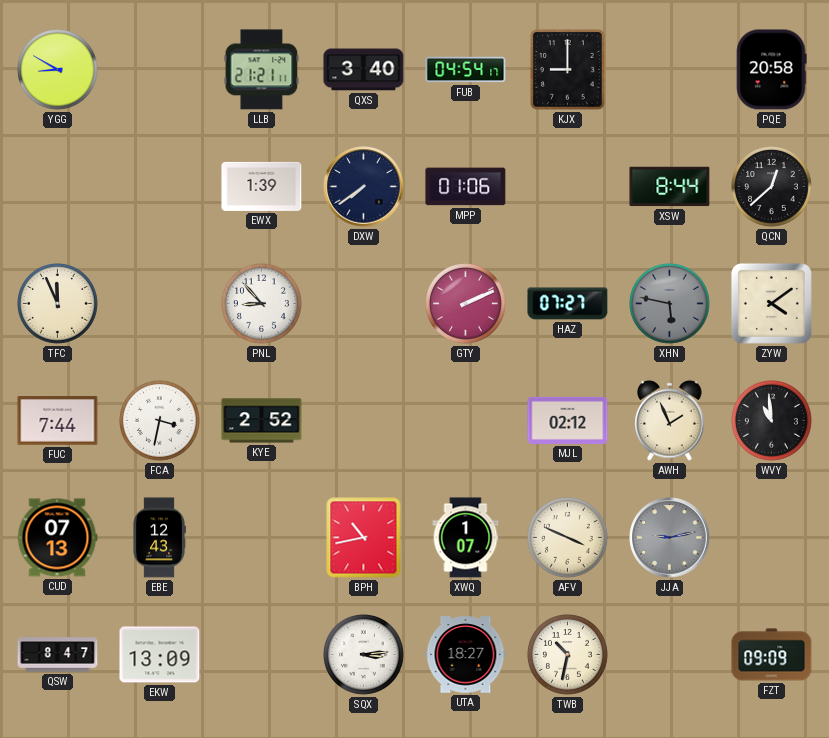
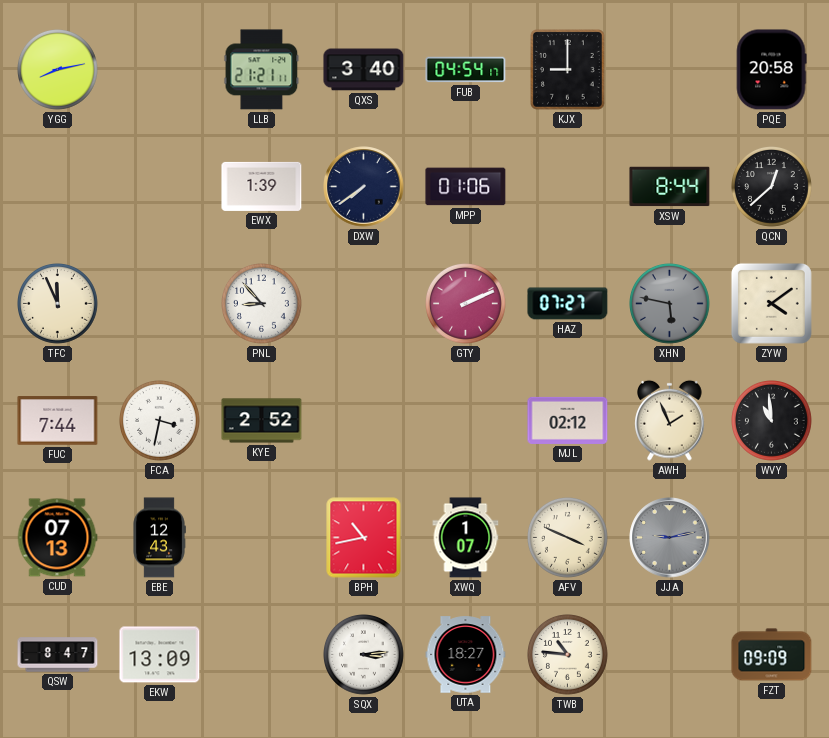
YGG: 8:50 -> 8:13 (58, 70)
TWB: 10:32 -> 10:46 (568, 655)
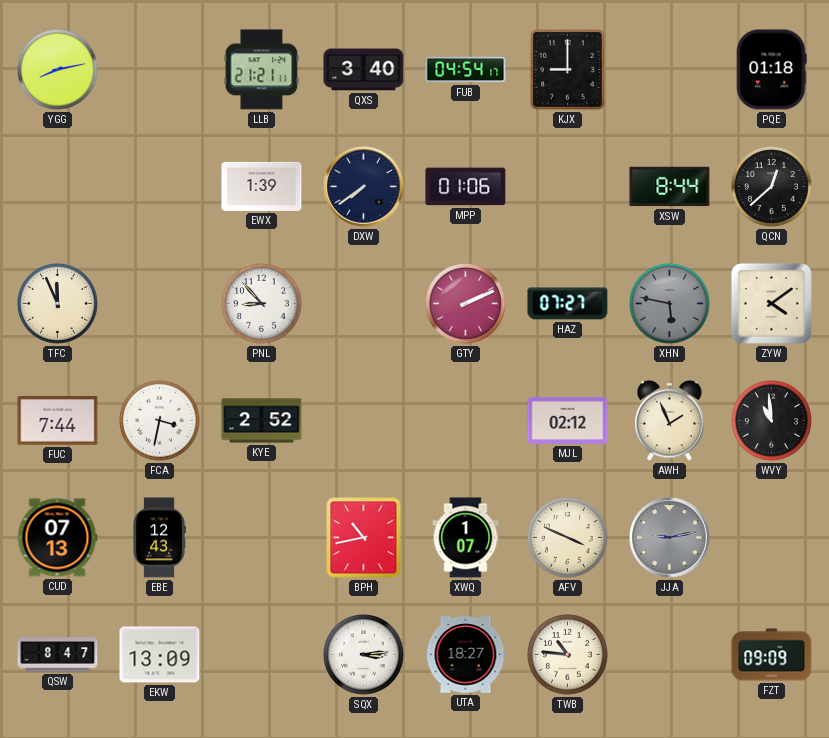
PQE: 20:58 -> 01:18 (771, 70)
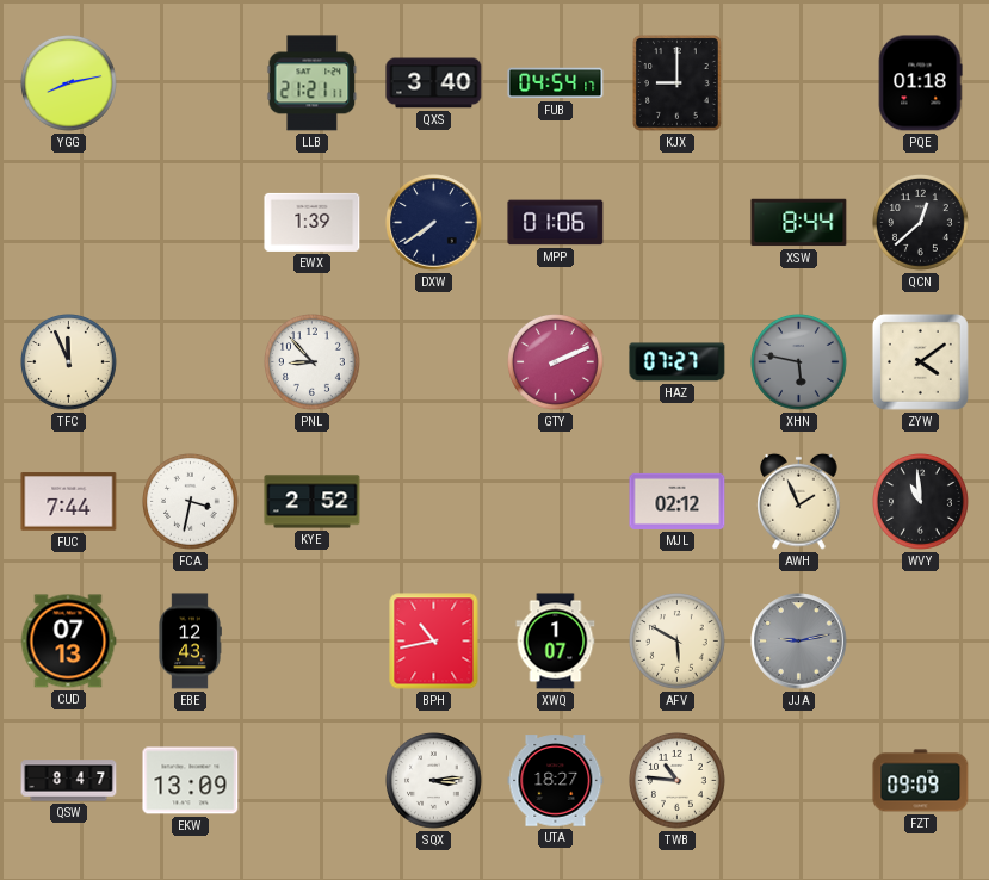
AFV: 3:49 -> 5:50 (678, 642)
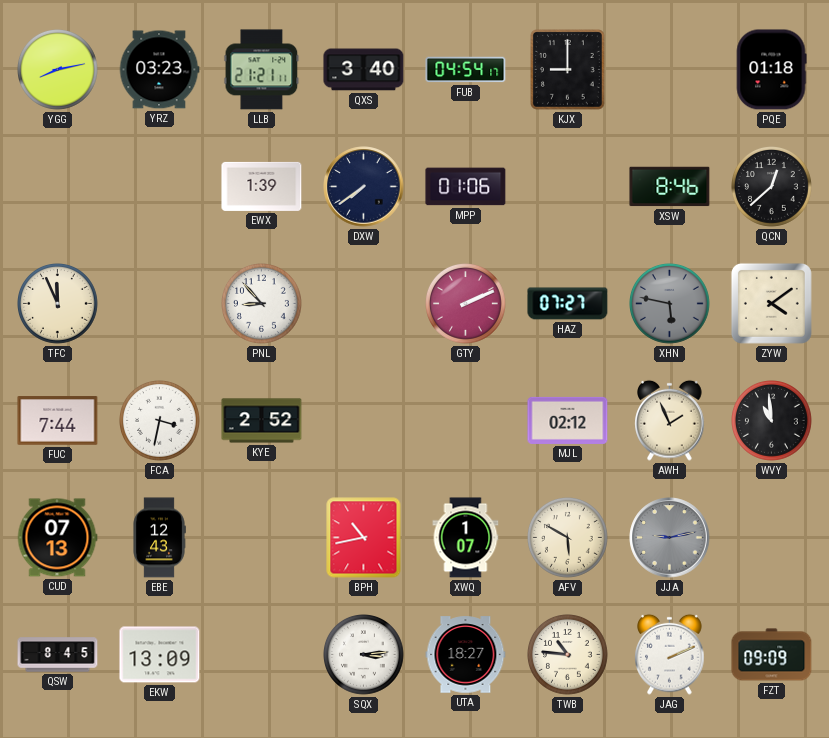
YRZ: none -> 03:23 (159, 70)
XSW: 8:44 -> 8:46 (670, 187)
QSW: 8:47 -> 8:45 (58, 655)
JAG: none -> 2:11 (670, 654)
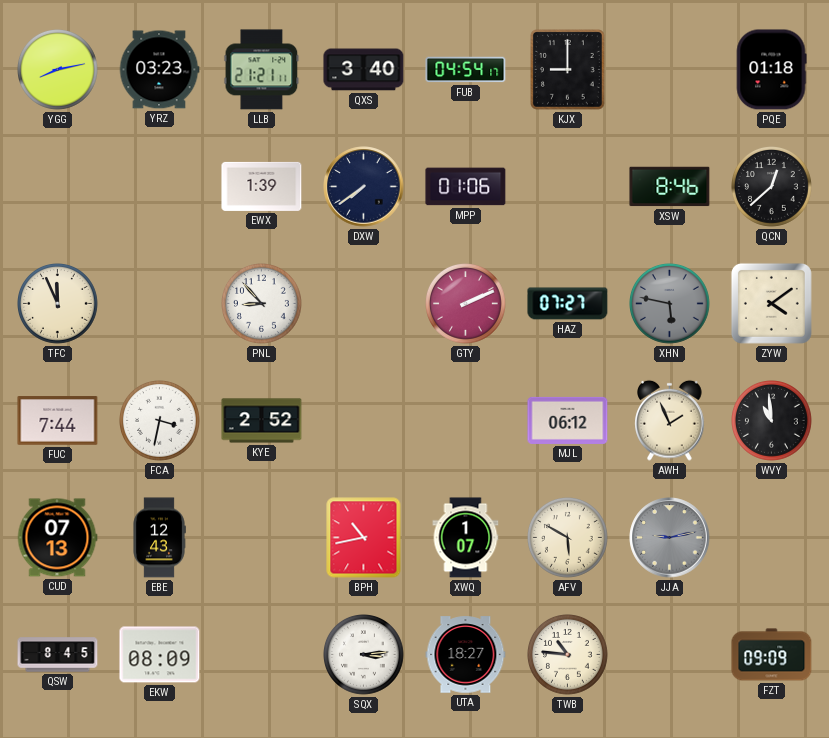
MJL: 02:12 -> 06:12 (568, 420)
EKW: 13:09 -> 08:09 (160, 655)
JAG: 2:11 -> none (670, 654)
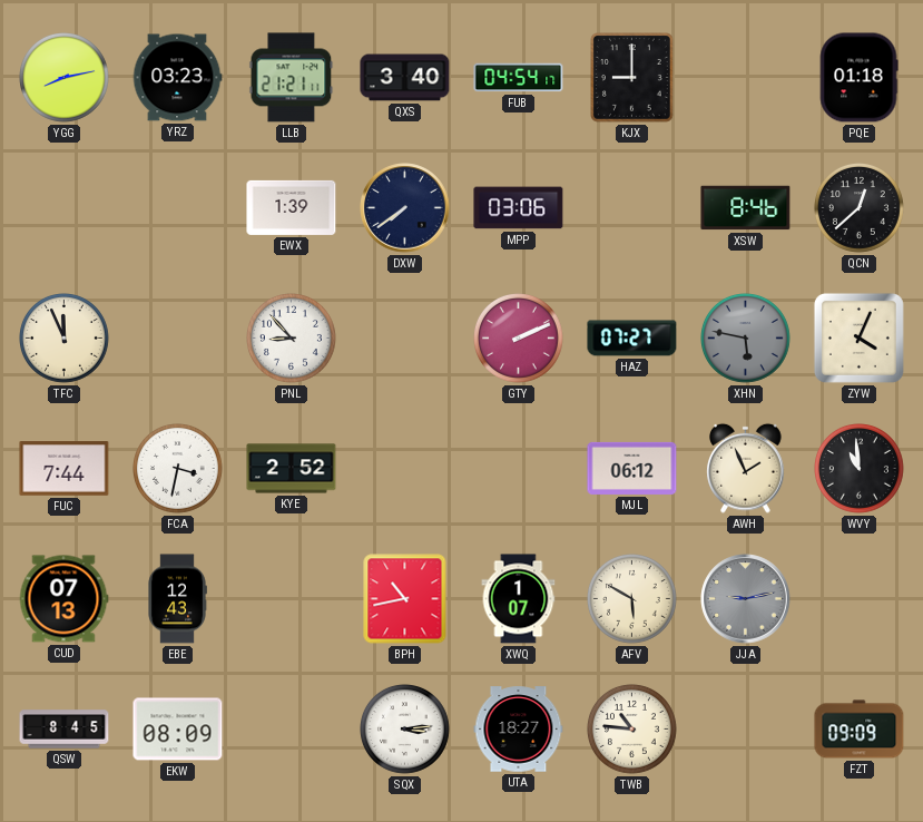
MPP: 01:06 -> 03:06 (519, 208)
ZYW: 4:09 -> 4:04 (858, 337)
